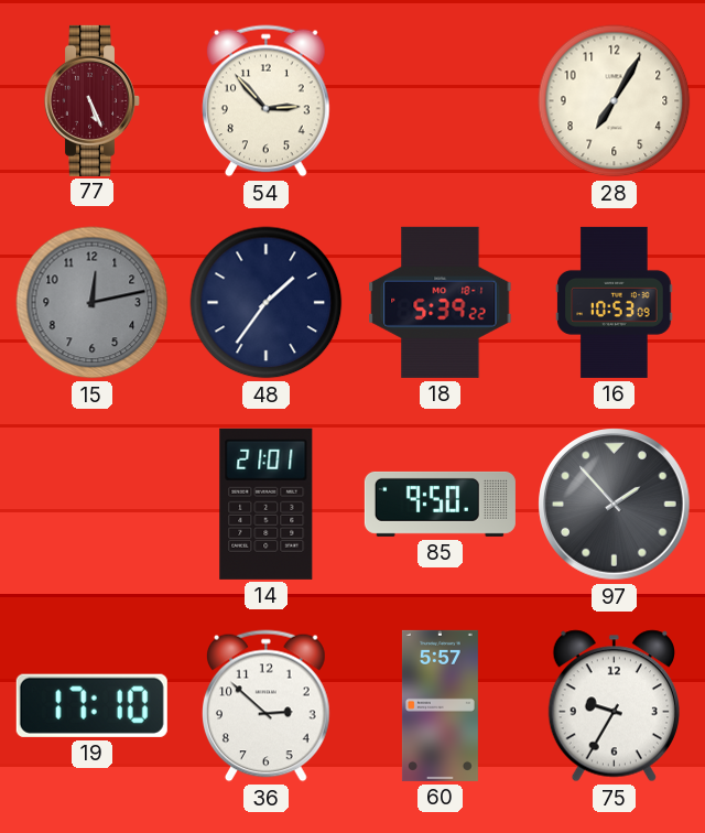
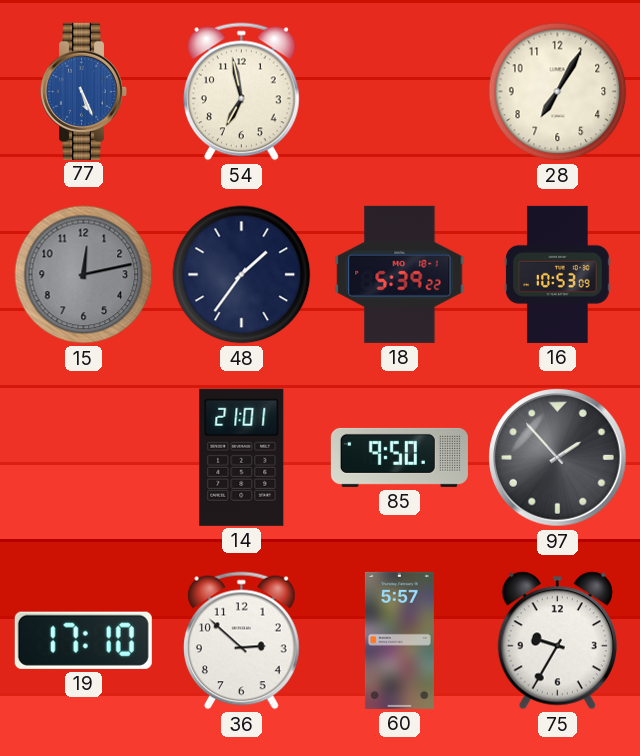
77 dial: burgundy -> blue (83, 91)
54: 2:53 -> 6:58 (242, 92)
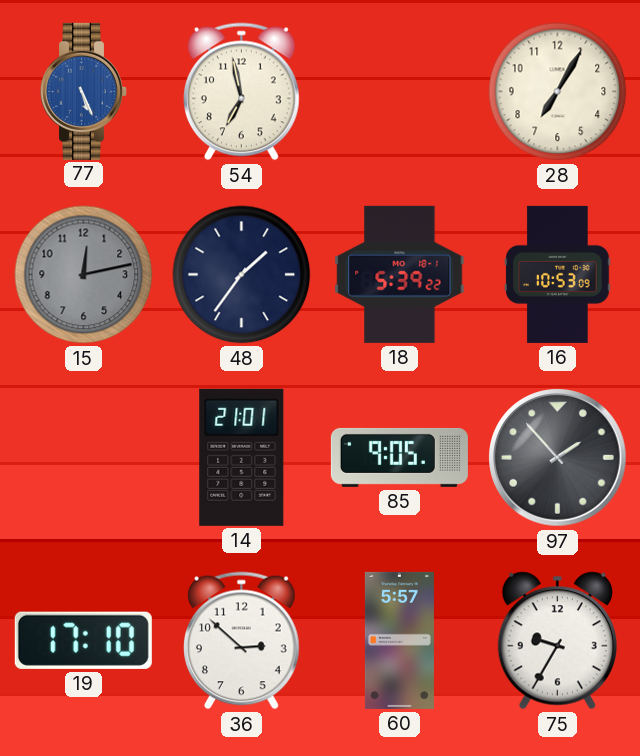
85: 9:50 -> 9:05 (399, 457)
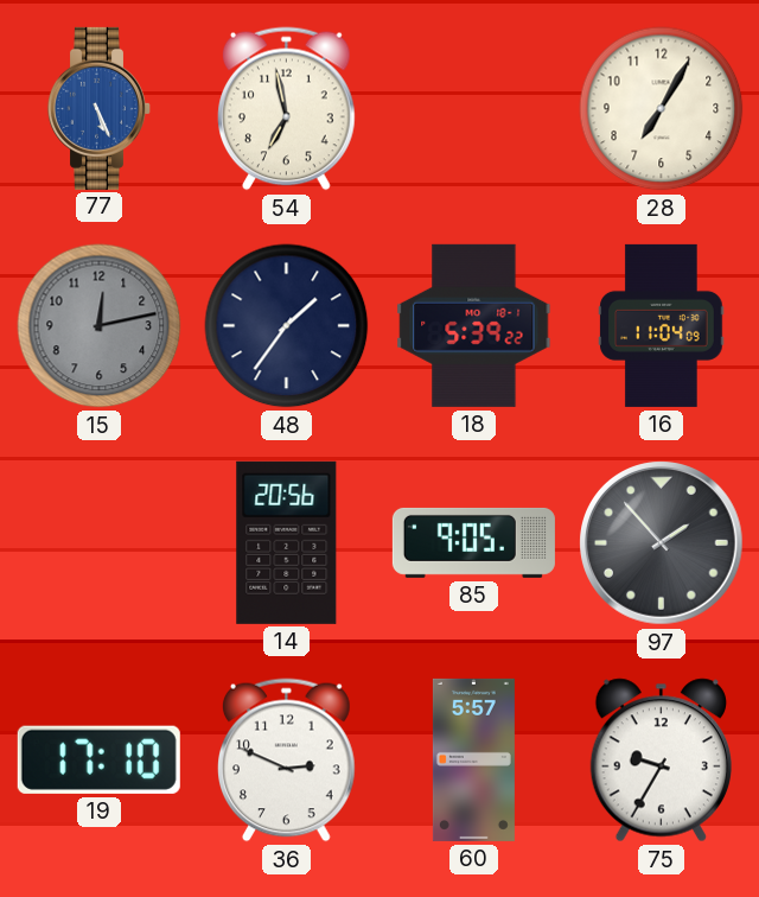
16: 10:53 -> 11:04 (662, 325)
14: 21:01 -> 20:56 (287, 542)
36: 2:52 -> 2:49 (287, 761)
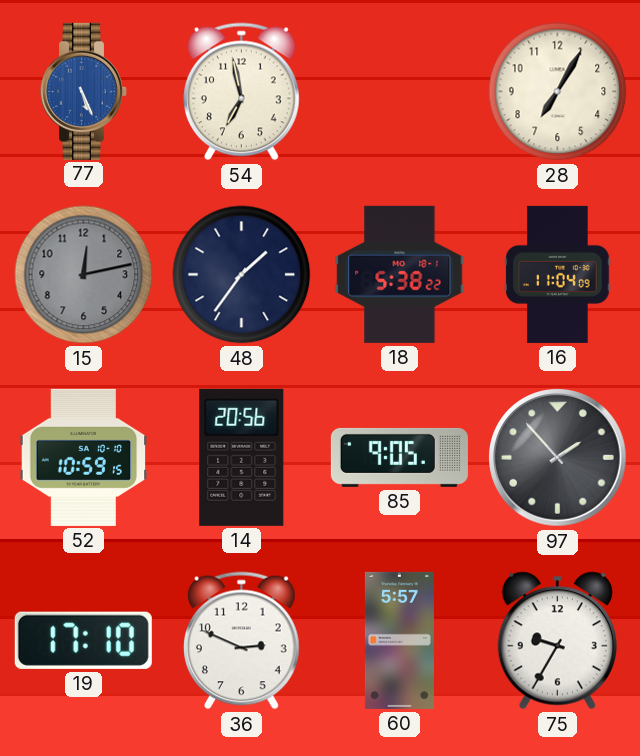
18: 5:39 -> 5:38 (400, 274)
52: none -> 10:59 (84, 457)
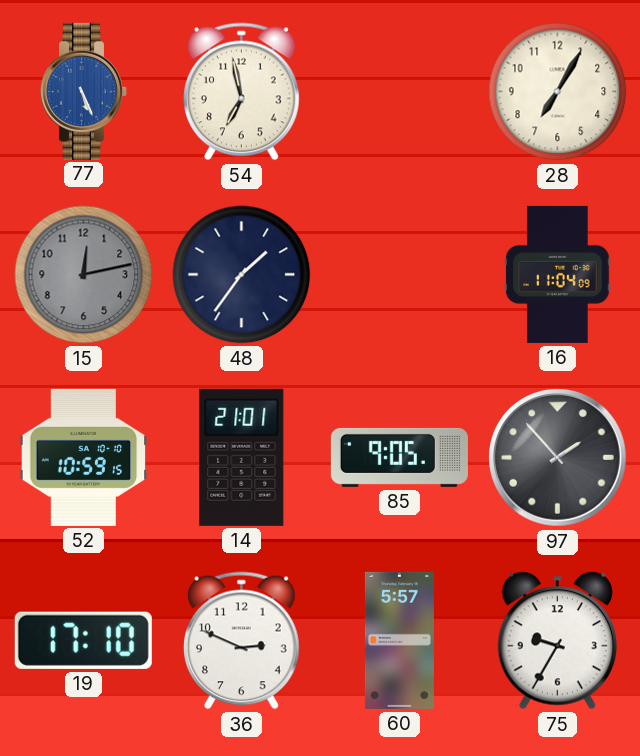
18: 5:38 -> none (400, 274)
14: 20:56 -> 21:01 (242, 457)
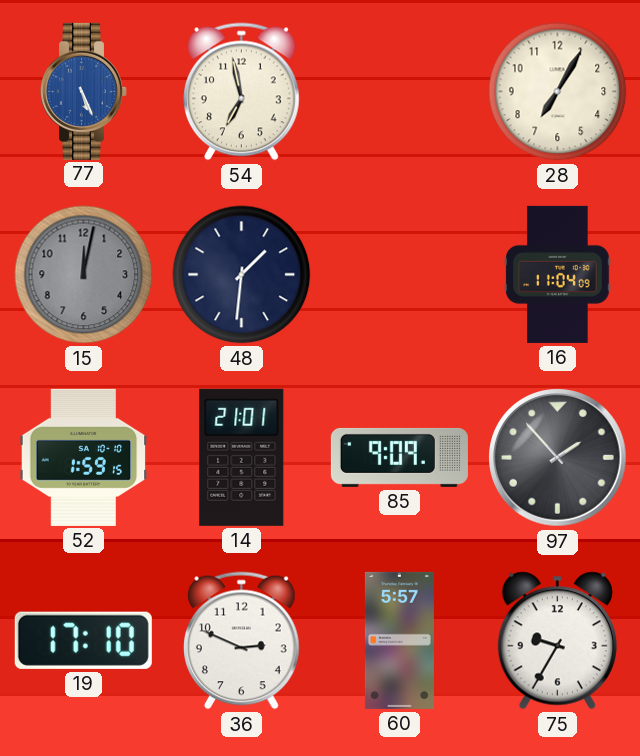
15: 12:13 -> 12:02 (84, 275)
48: 1:36 -> 1:31 (242, 275)
52: 10:59 -> 1:59 (84, 457)
85: 9:05 -> 9:09 (399, 457)
